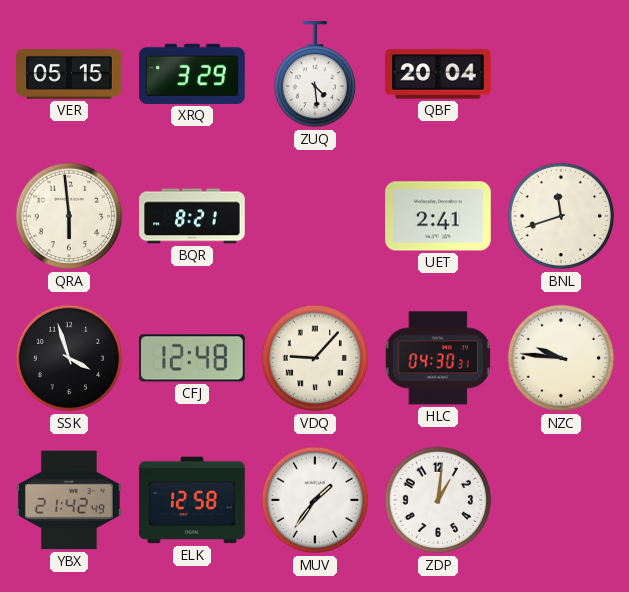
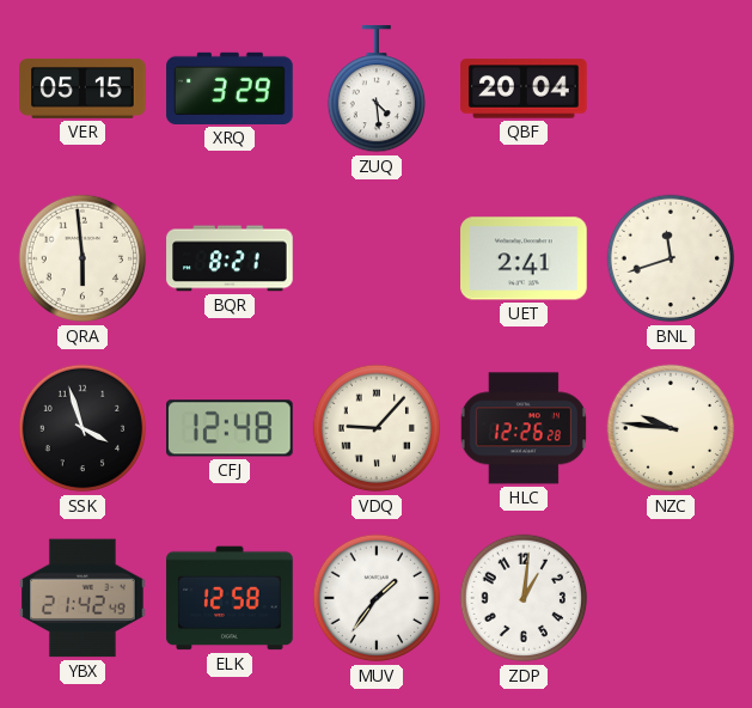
HLC: 04:30 -> 12:26 (524, 428)
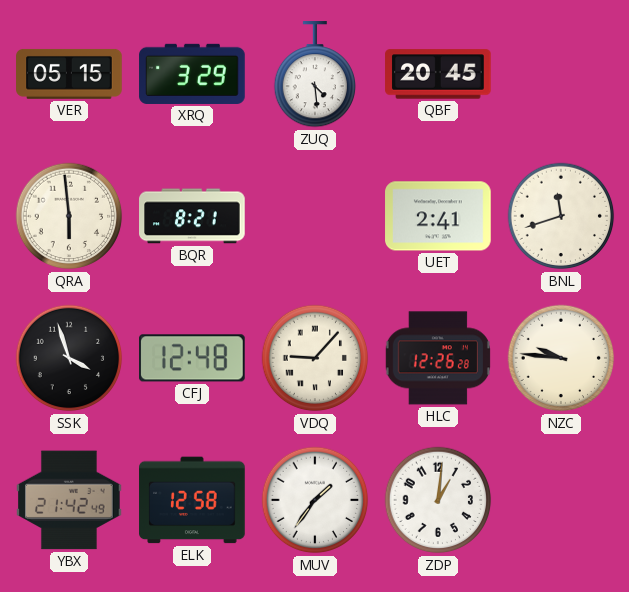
QBF: 20:04 -> 20:45 (438, 74)
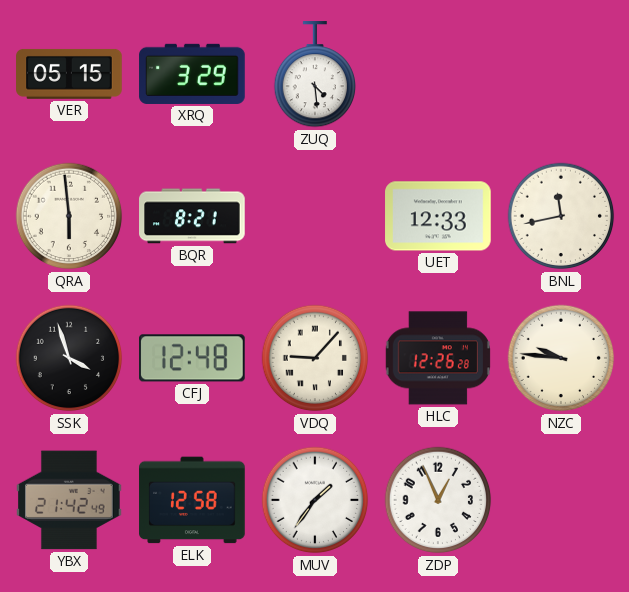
QBF: 20:45 -> none (438, 74)
UET: 2:41 -> 12:33 (438, 216)
BNL: 11:42 -> 11:43 (561, 216)
ZDP: 1:01 -> 12:56 (438, 500)
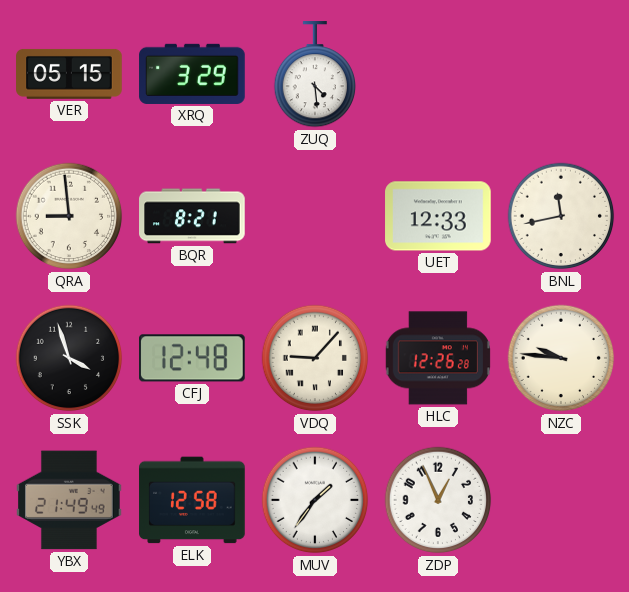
QRA: 5:59 -> 8:59 (69, 216)
YBX: 21:42 -> 21:49 (69, 500)
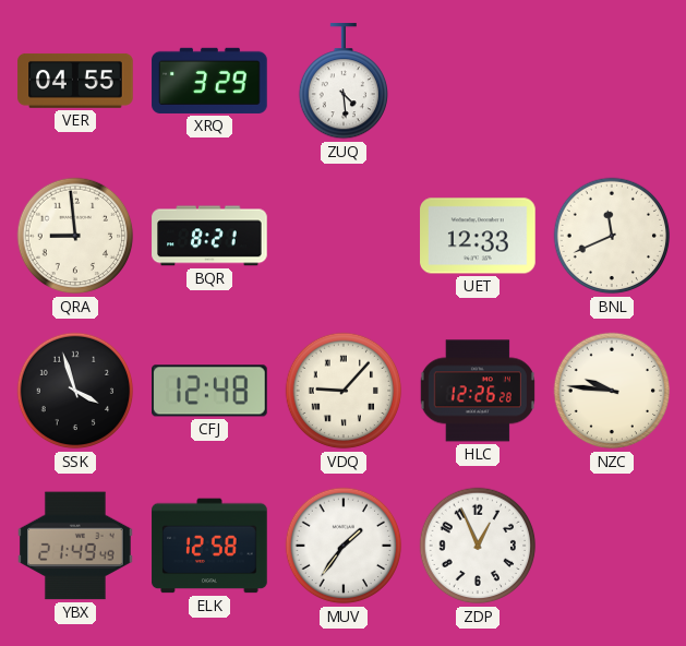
VER: 05:15 -> 04:55 (75, 81)
BNL: 11:43 -> 11:41 (612, 236)
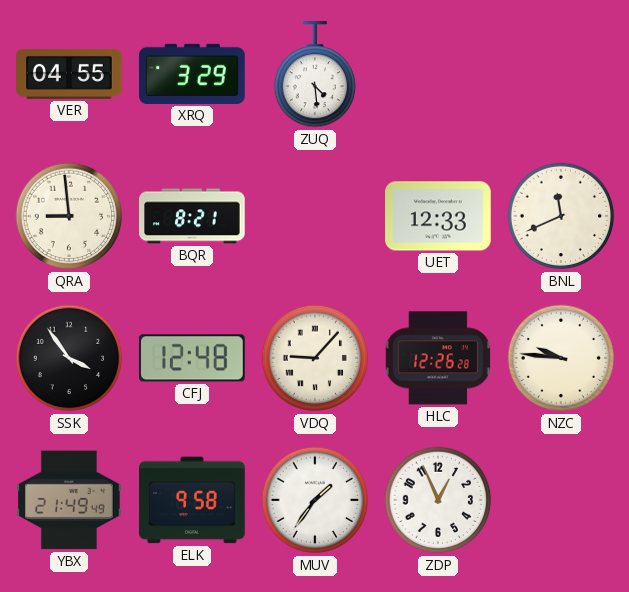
SSK: 3:57 -> 3:54 (69, 358)
ELK: 12:58 -> 9:58 (192, 500)
